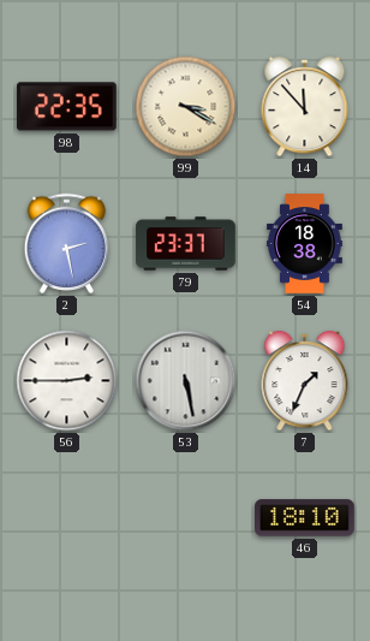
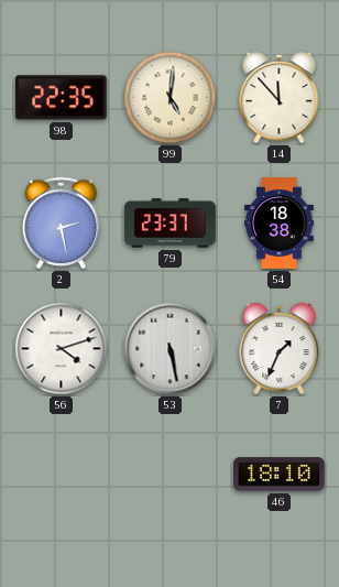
99: 3:20 -> 5:01 (171, 98)
56: 2:45 -> 4:12 (62, 349)
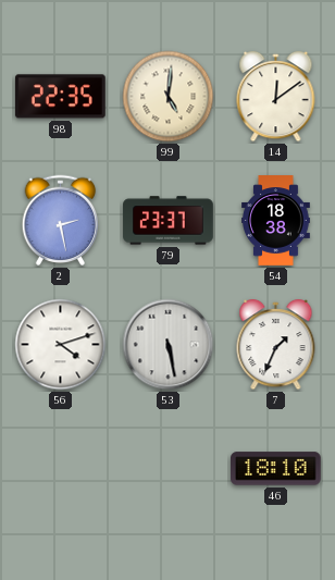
14: 11:53 -> 12:09 (276, 97)
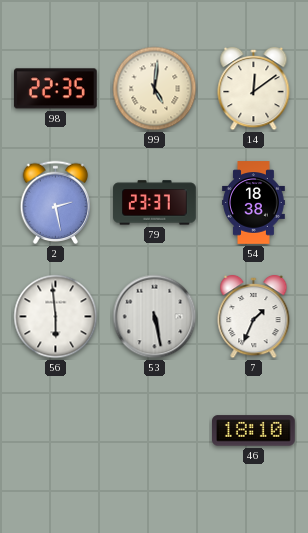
56: 4:12 -> 5:59 (56, 317)
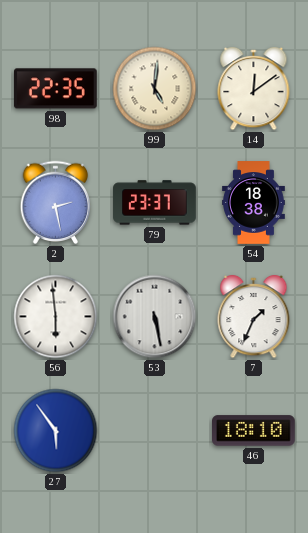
27: none -> 5:54 (56, 431)
